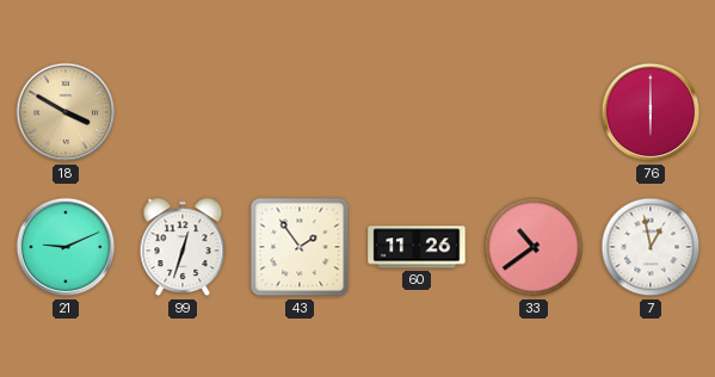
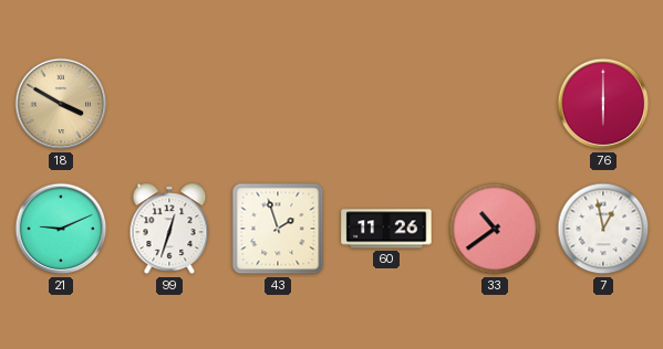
43: 1:54 -> 1:57 (278, 229)
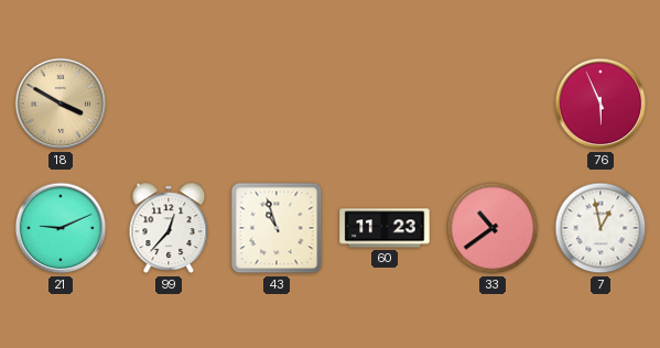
76: 6:00 -> 5:56 (601, 104)
99: 12:33 -> 12:37 (169, 228)
43: 1:57 -> 10:57 (277, 228)
60: 11:26 -> 11:23 (385, 228)
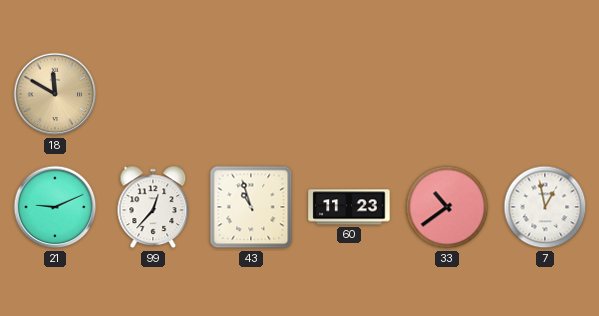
18: 3:50 -> 11:50 (55, 94)
76: 5:56 -> none (601, 104)
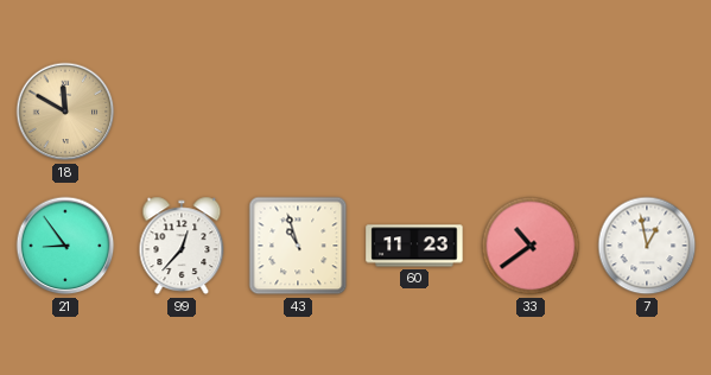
21: 9:11 -> 8:54 (65, 246)
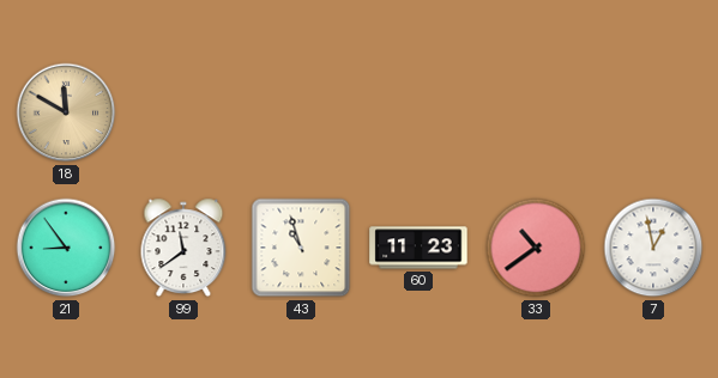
99: 12:37 -> 11:39 (183, 248)
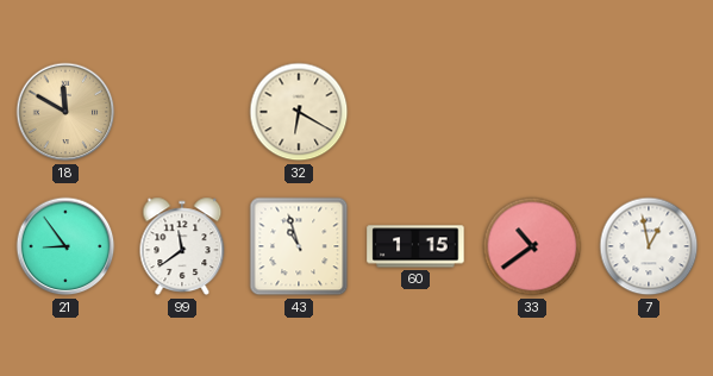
32: none -> 6:20 (299, 112)
60: 11:23 -> 1:15 (415, 246)
